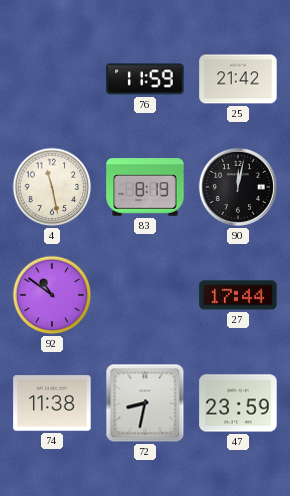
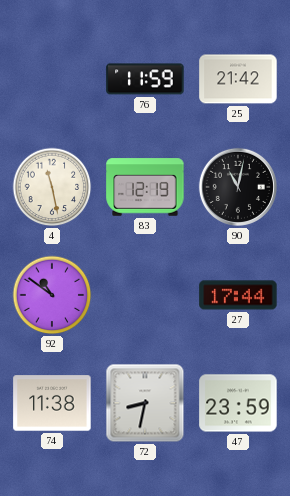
83: 8:19 -> 12:19 (145, 187)
90: 12:02 -> 11:02 (238, 187)
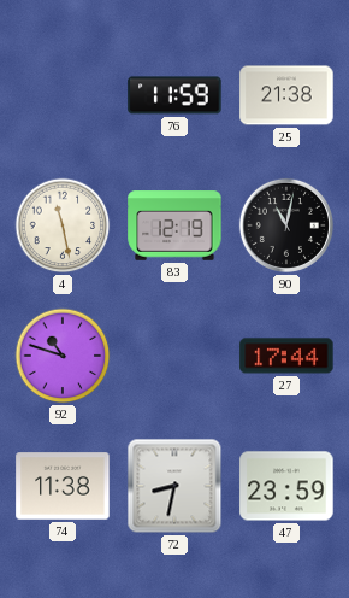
25: 21:42 -> 21:38 (286, 95)
92: 10:51 -> 10:48 (63, 356)
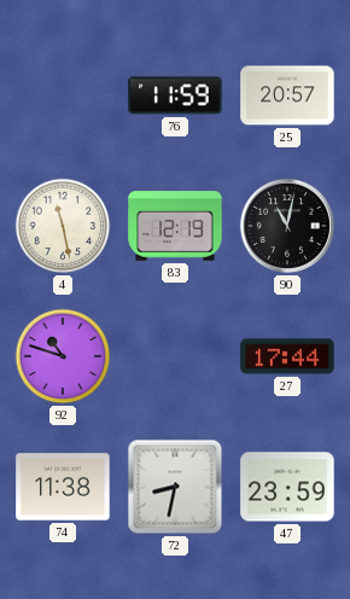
25: 21:38 -> 20:57 (287, 95)
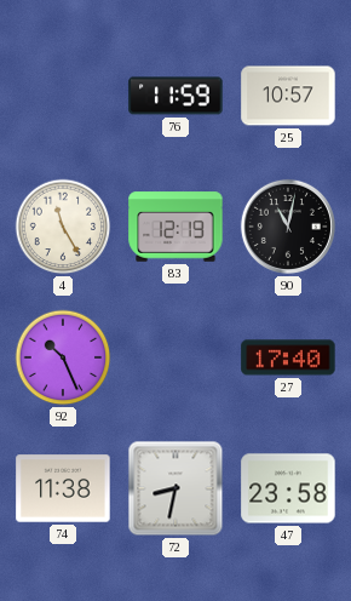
25: 20:57 -> 10:57 (288, 96)
4: 11:28 -> 11:25 (63, 227)
92: 10:48 -> 10:26 (63, 357)
27: 17:44 -> 17:40 (288, 357)
47: 23:59 -> 23:58 (288, 488)
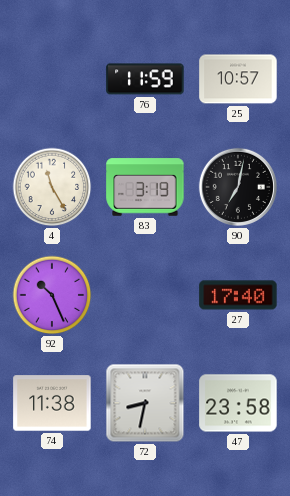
83: 12:19 -> 3:19 (145, 187)
90: 11:02 -> 7:02 (238, 187)
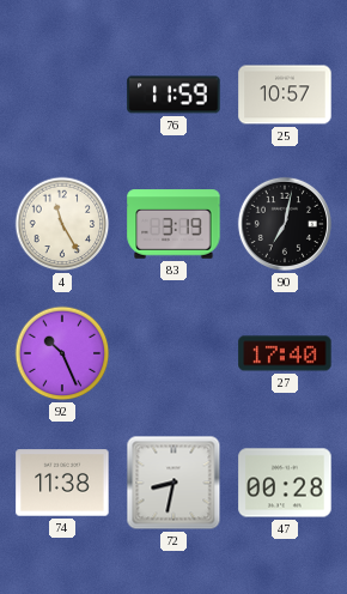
47: 23:58 -> 00:28 (285, 483)
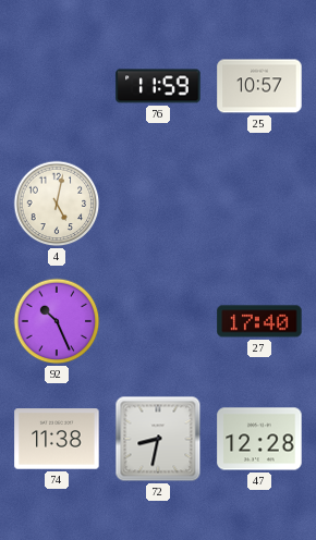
4: 11:25 -> 5:02 (57, 204)
83: 3:19 -> none (173, 224)
90: 7:02 -> none (285, 224)
47: 00:28 -> 12:28 (259, 439)
